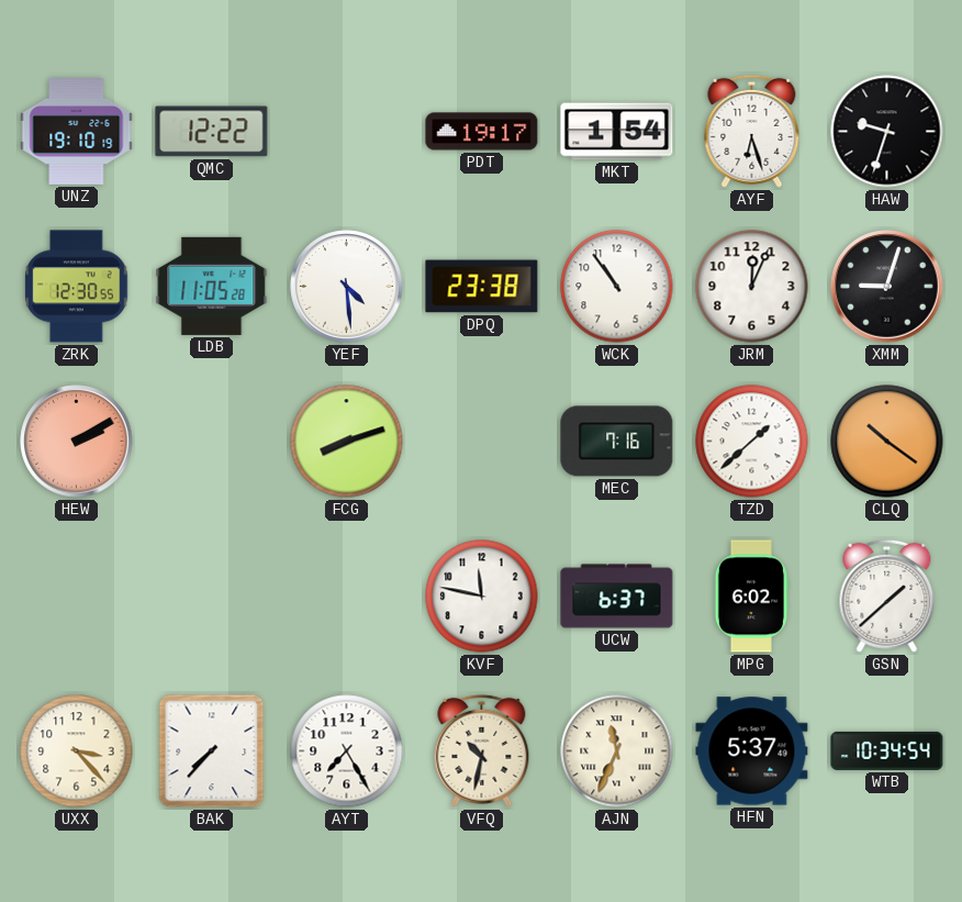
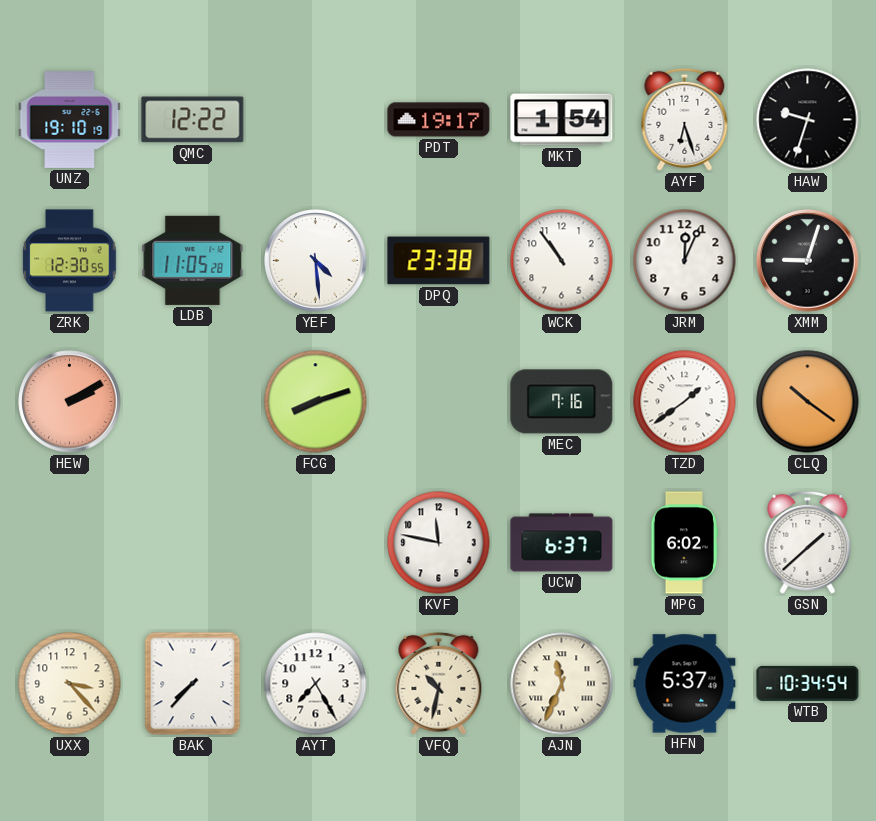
TZD: 1:38 -> 1:39 (685, 402)
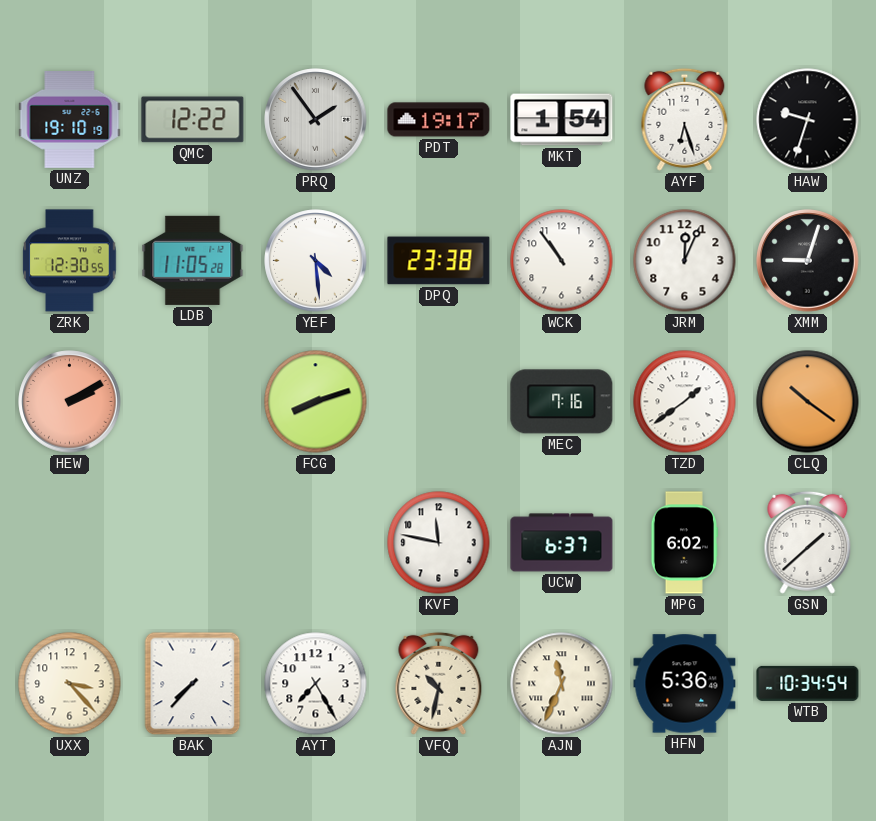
PRQ: none -> 1:54 (316, 120)
HFN: 5:37 -> 5:36 (685, 684)
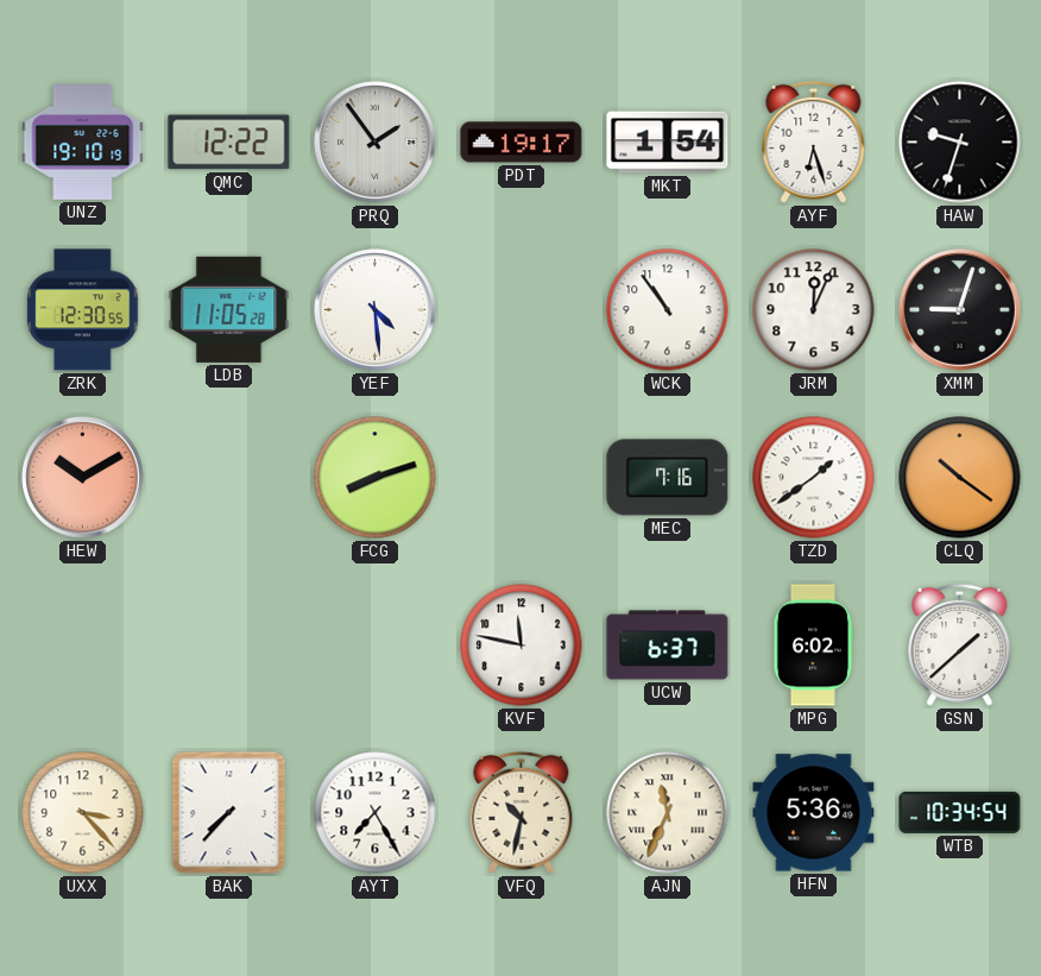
DPQ: 23:38 -> none (439, 261)
HEW: 2:10 -> 10:10 (83, 478)
